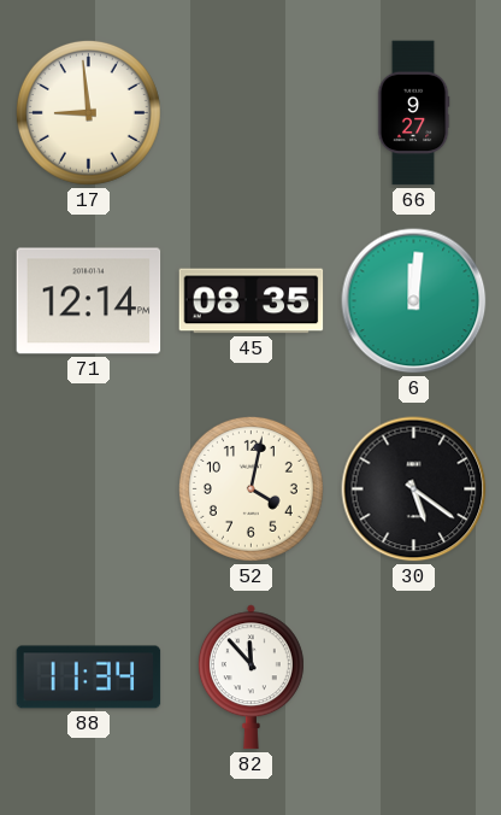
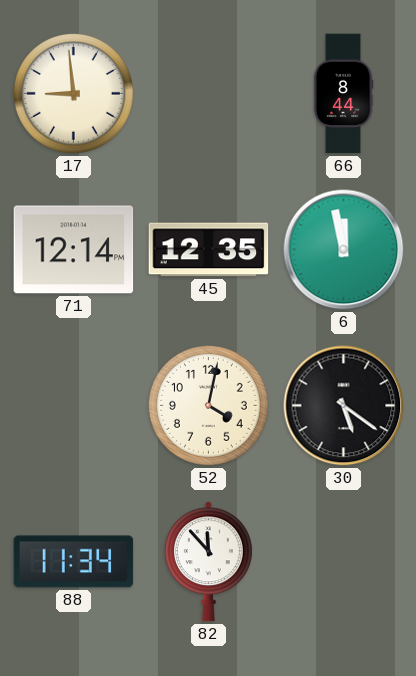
66: 9:27 -> 8:44 (343, 94)
45: 08:35 -> 12:35 (209, 250)
6: 12:01 -> 11:58 (344, 250)
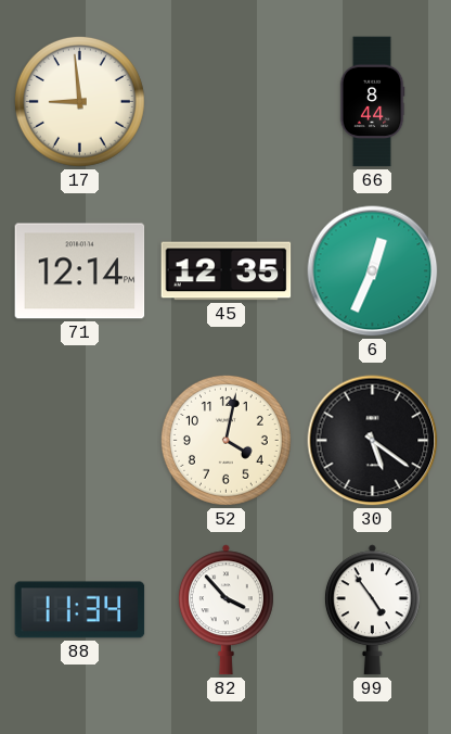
6: 11:58 -> 12:34 (373, 271)
82: 11:53 -> 3:53 (225, 610)
99: none -> 4:54 (372, 610)
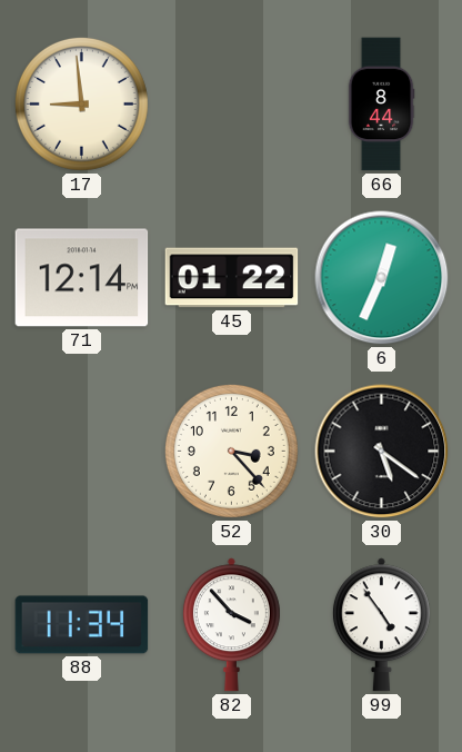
45: 12:35 -> 01:22 (232, 278)
52: 4:02 -> 3:23 (231, 451)
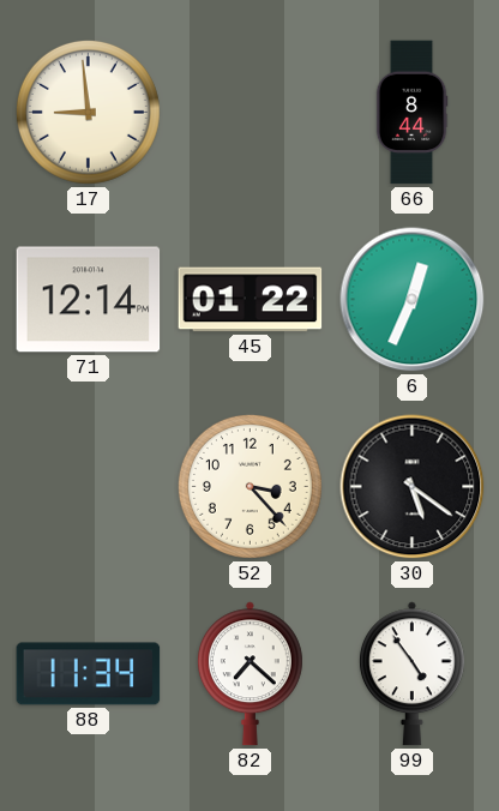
82: 3:53 -> 7:22 (249, 674)
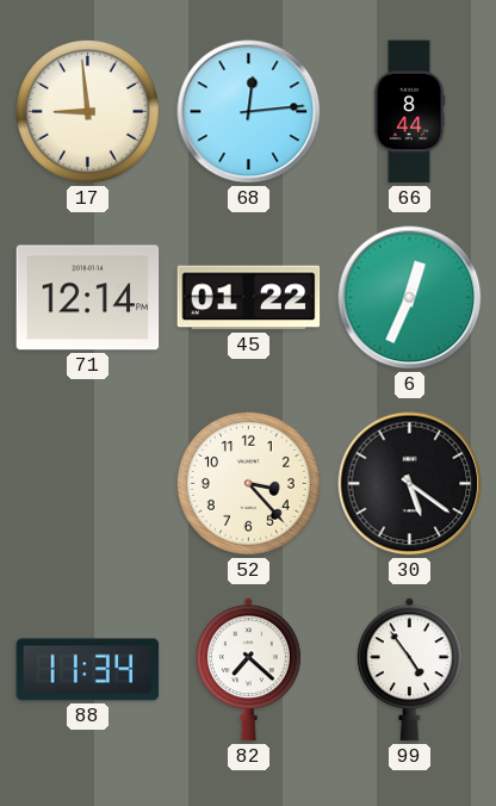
68: none -> 12:14 (249, 112)
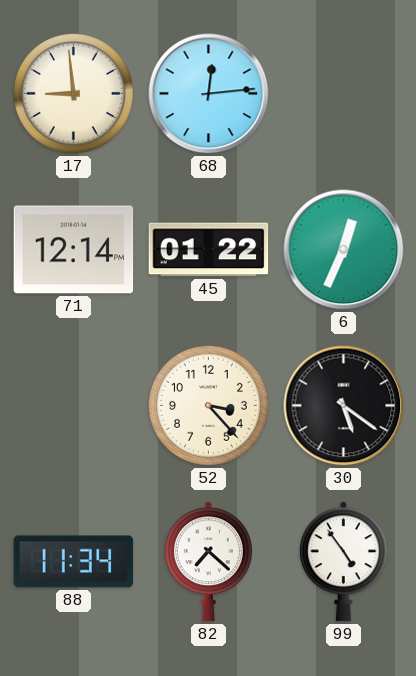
66: 8:44 -> none (409, 112)
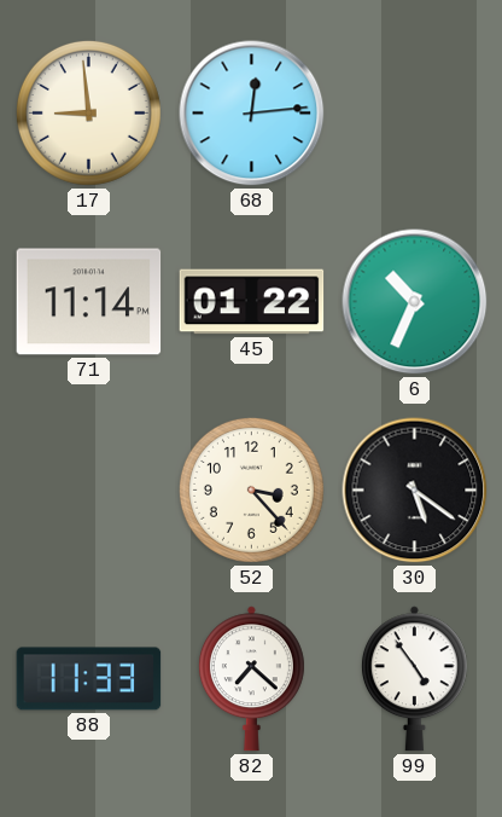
71: 12:14 -> 11:14 (89, 302)
6: 12:34 -> 10:34 (415, 302)
88: 11:34 -> 11:33 (89, 679)
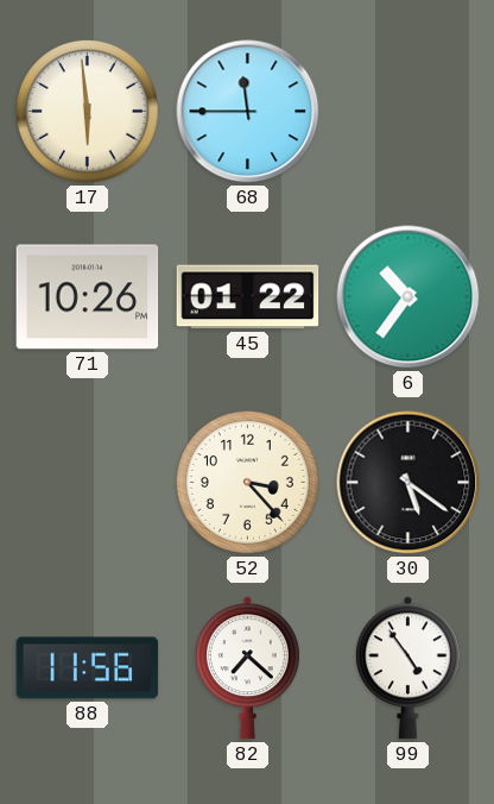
17: 8:59 -> 5:59 (87, 111)
68: 12:14 -> 11:45 (248, 112)
71: 11:14 -> 10:26 (88, 297)
6: 10:34 -> 10:36 (408, 297)
88: 11:33 -> 11:56 (88, 668)
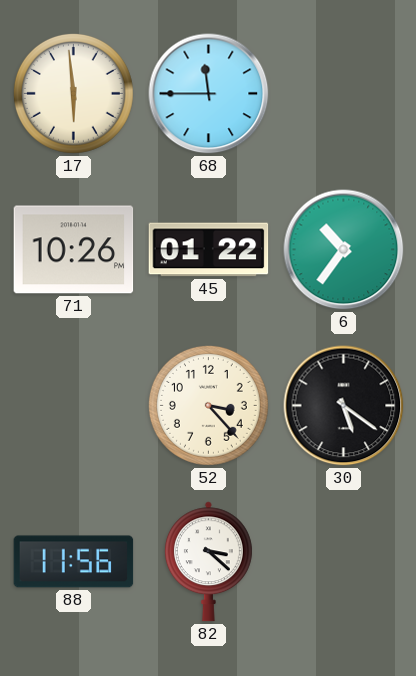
82: 7:22 -> 3:22 (208, 562)
99: 4:54 -> none (407, 668)
